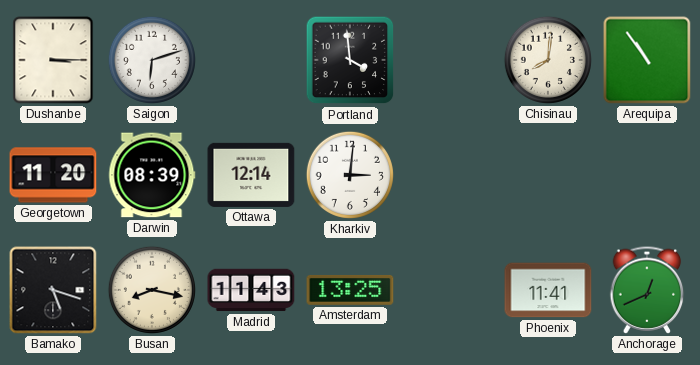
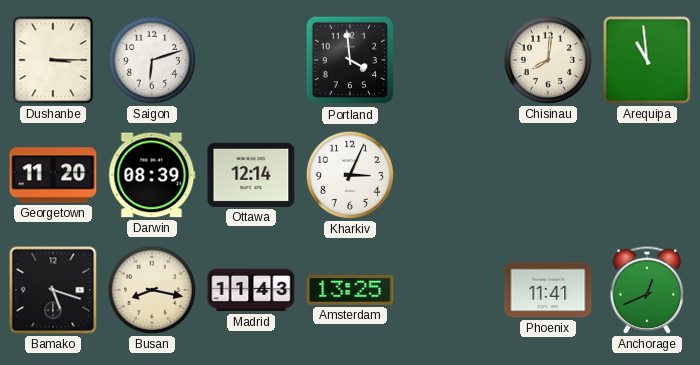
Arequipa: 10:54 -> 10:59 (647, 60)
Kharkiv: 3:01 -> 3:04 (350, 175)
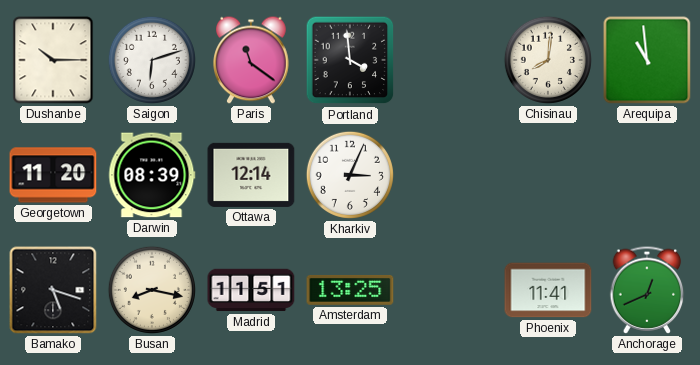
Dushanbe: 3:15 -> 10:15 (53, 60)
Paris: none -> 11:21 (251, 60)
Madrid: 11:43 -> 11:51 (251, 290)
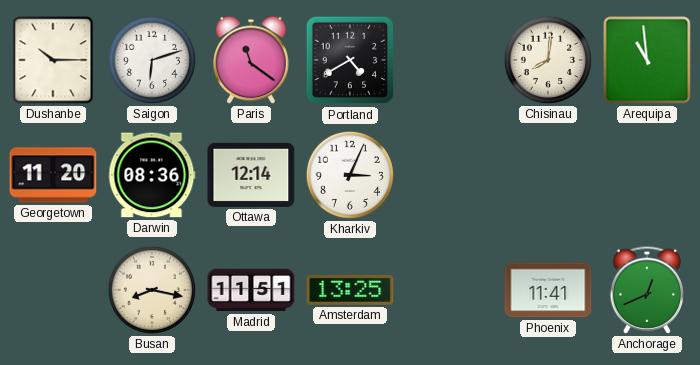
Portland: 3:59 -> 4:40 (350, 60)
Darwin: 08:39 -> 08:36 (152, 175)
Bamako: 5:18 -> none (53, 290)
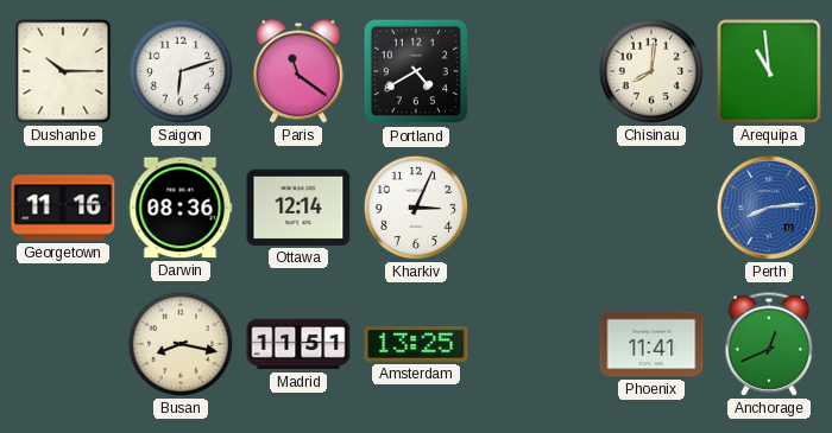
Georgetown: 11:20 -> 11:16 (63, 208)
Perth: none -> 8:14 (769, 208)
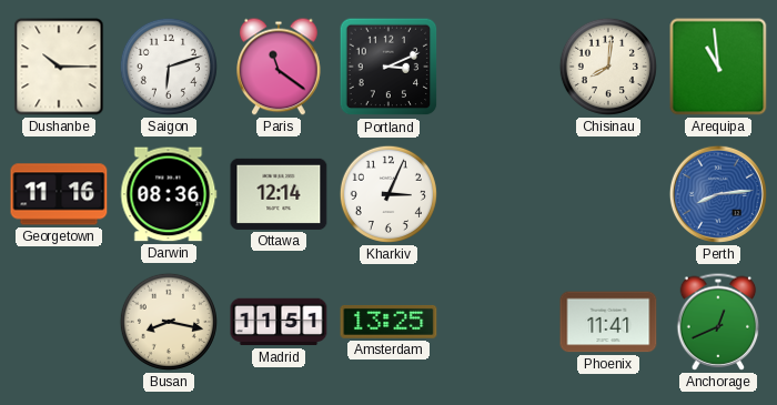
Portland: 4:40 -> 3:11 (389, 67)
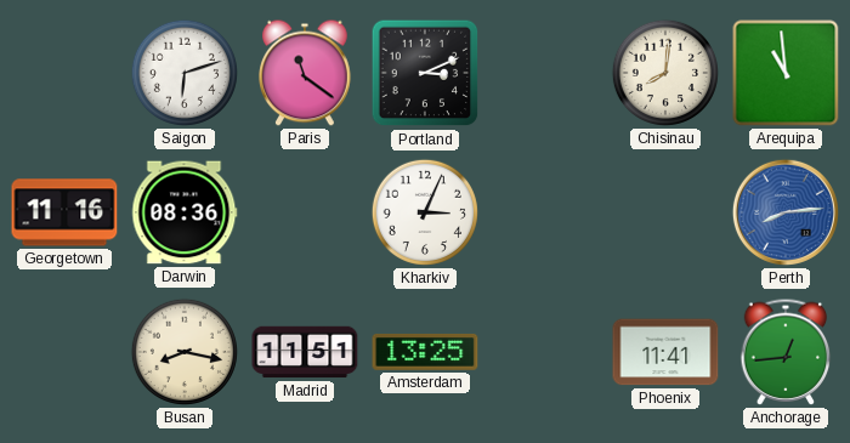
Dushanbe: 10:15 -> none (59, 67)
Ottawa: 12:14 -> none (279, 194)
Anchorage: 12:41 -> 12:44 (786, 352)
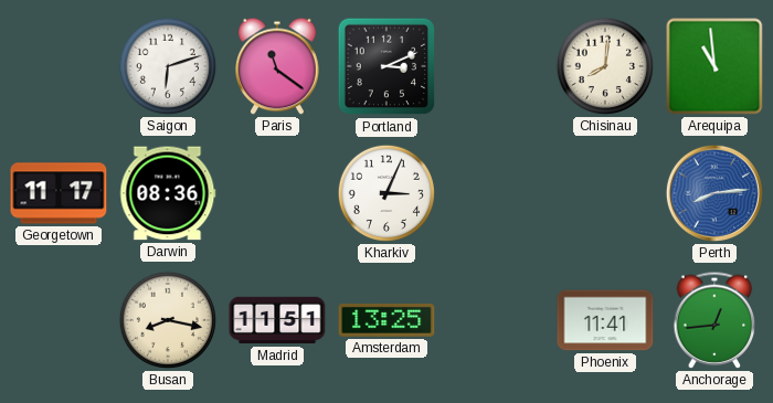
Georgetown: 11:16 -> 11:17 (59, 193)
